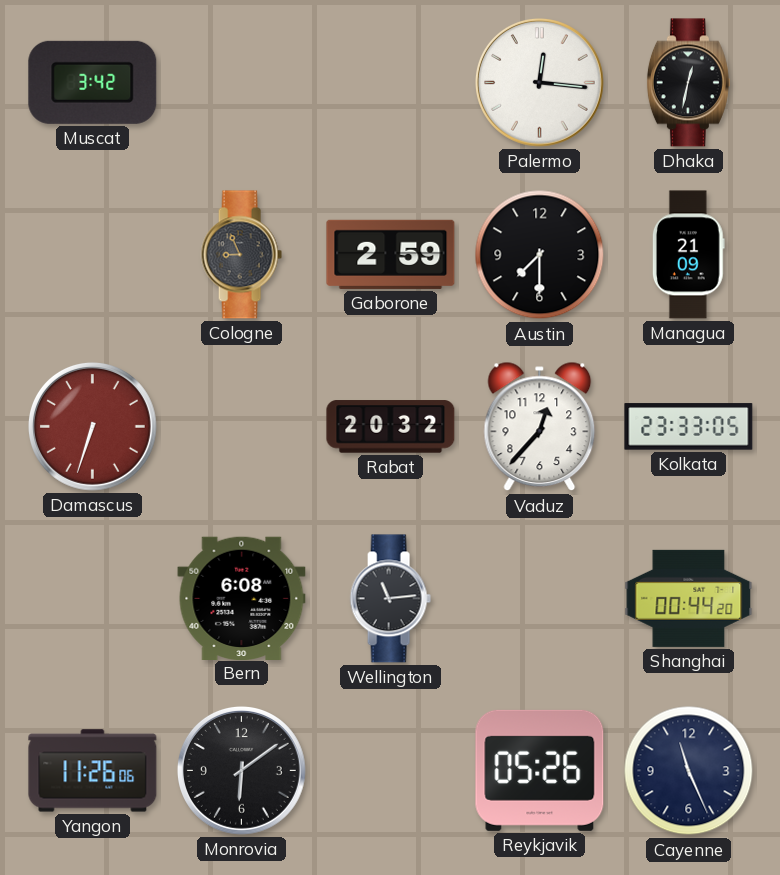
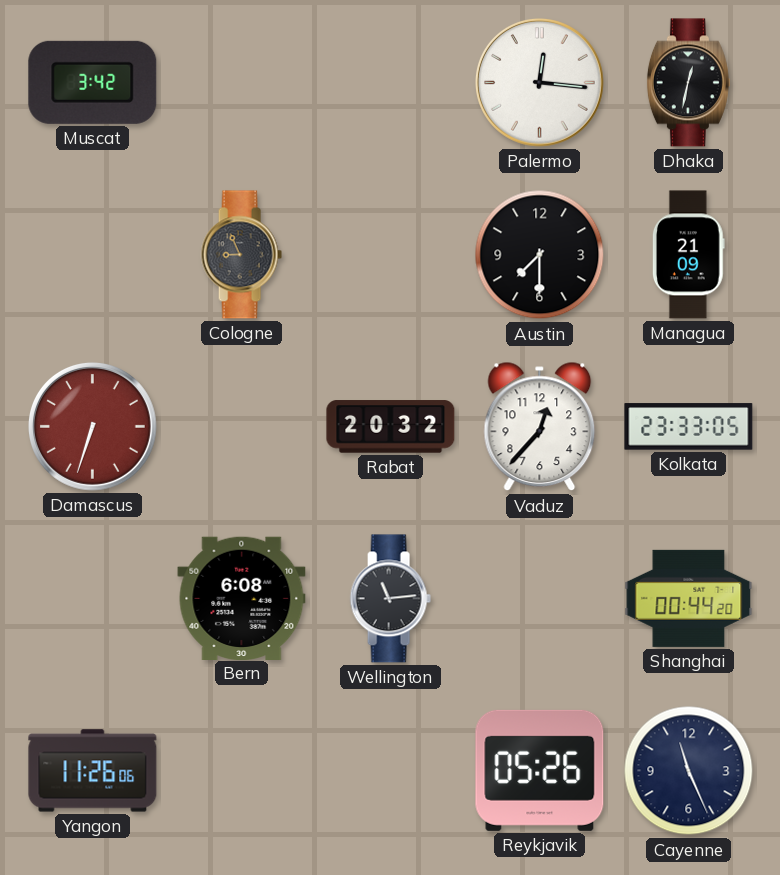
Gaborone: 2:59 -> none (391, 254)
Monrovia: 6:09 -> none (241, 770)
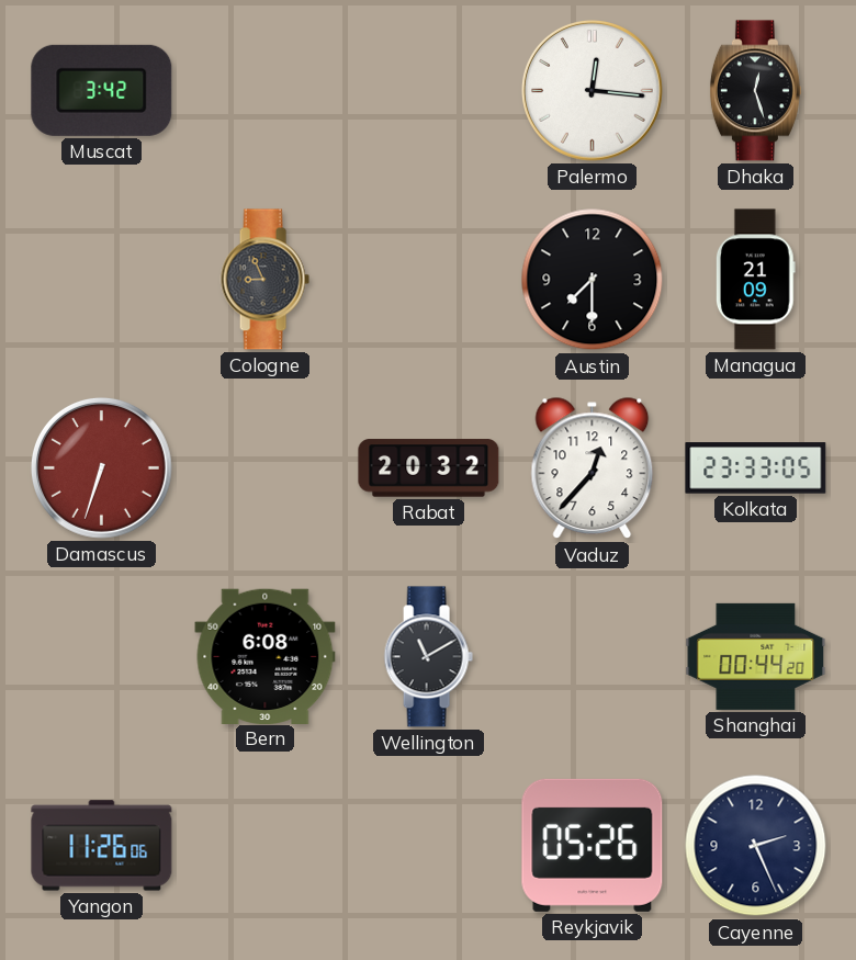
Dhaka: 12:32 -> 12:27 (755, 91)
Wellington: 11:14 -> 11:10 (428, 657)
Cayenne: 11:26 -> 2:26 (756, 846)
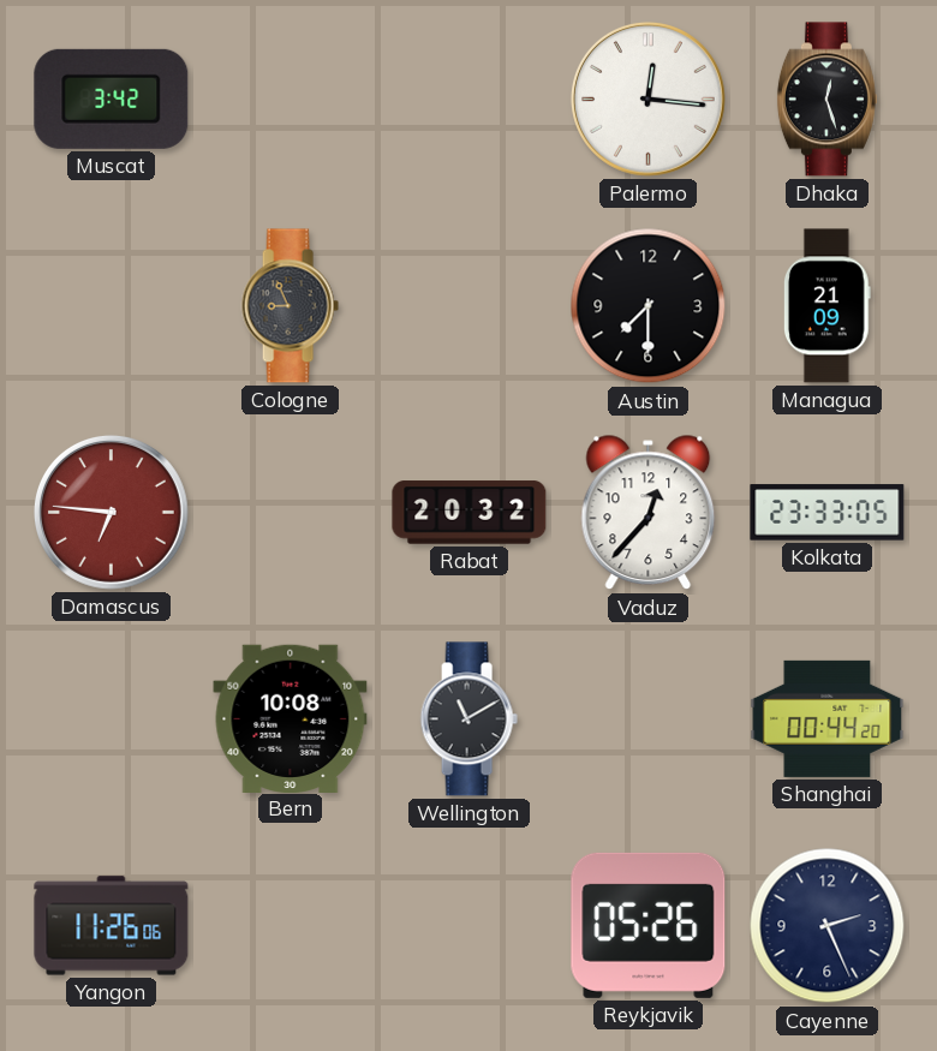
Damascus: 6:33 -> 6:46 (111, 512)
Bern: 6:08 -> 10:08 (291, 718)
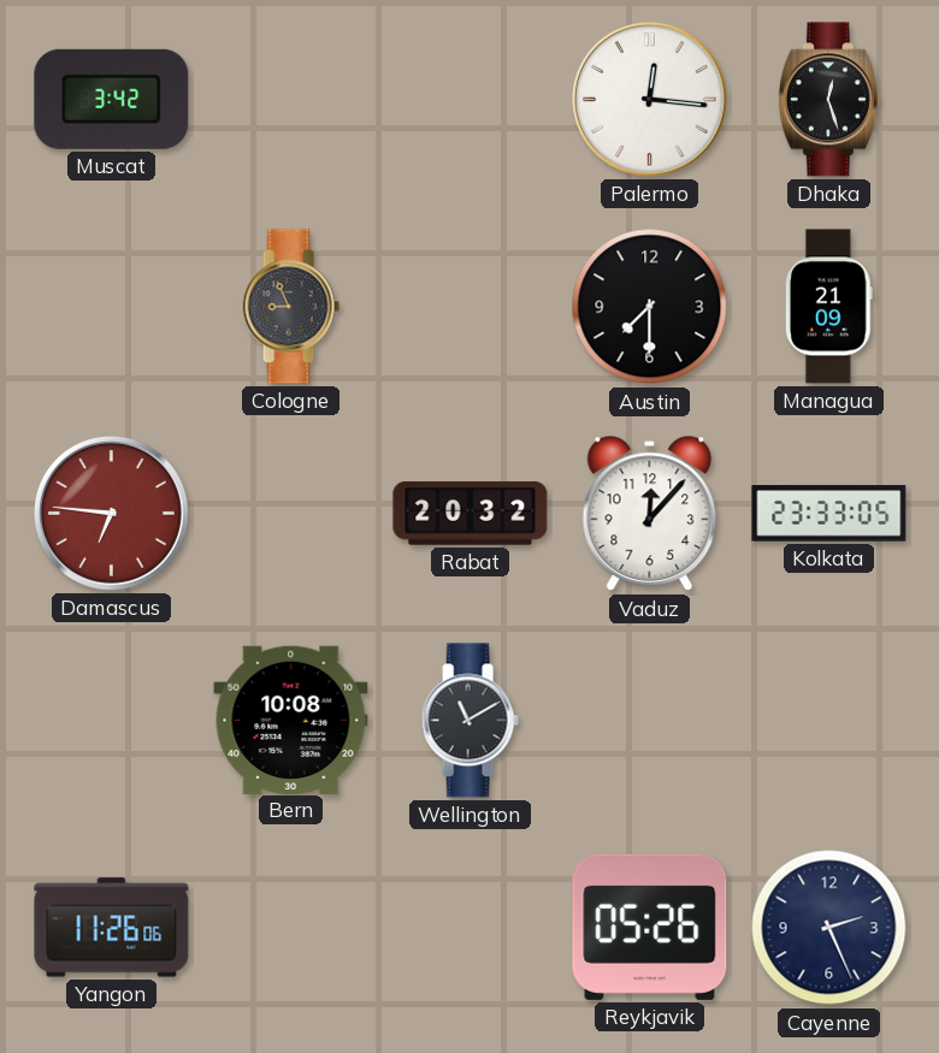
Vaduz: 12:37 -> 12:07 (650, 514)
Shanghai: 00:44 -> none (828, 718)
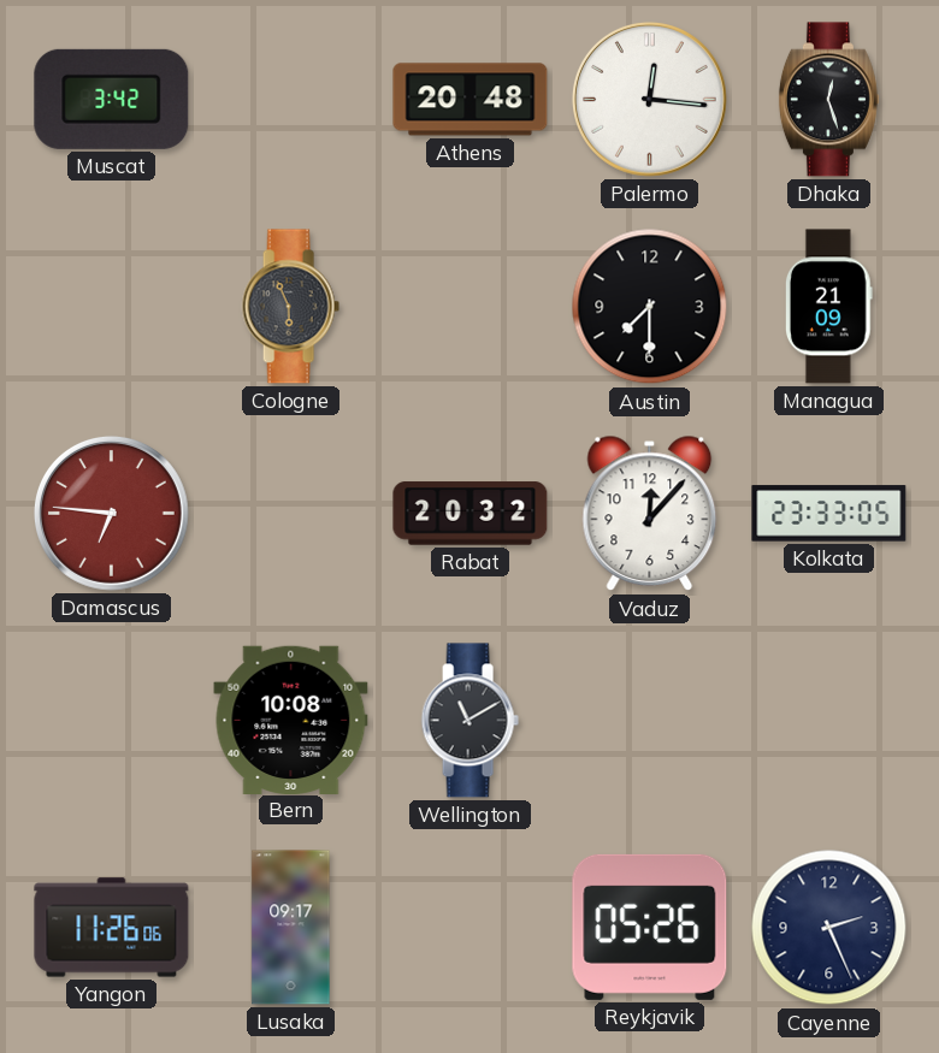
Athens: none -> 20:48 (471, 100)
Cologne: 8:56 -> 5:56 (290, 307)
Lusaka: none -> 09:17 (291, 928)
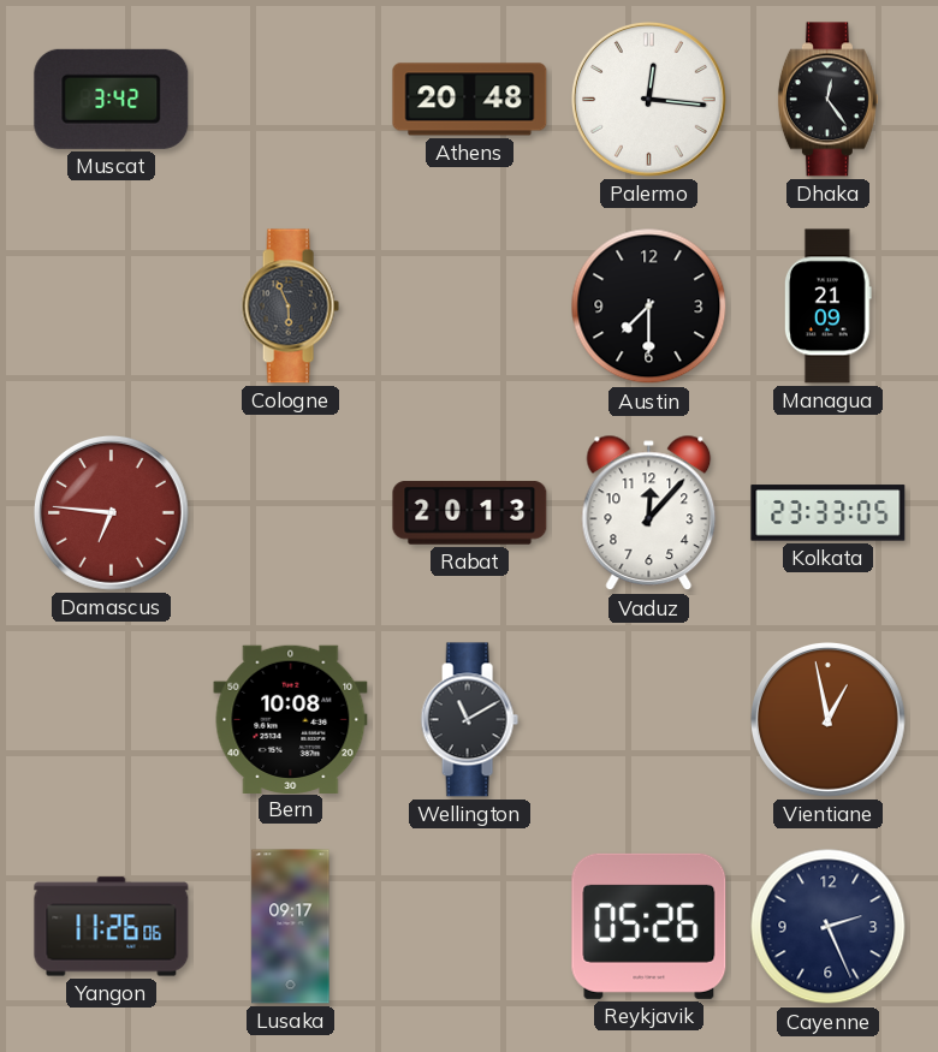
Dhaka: 12:27 -> 12:24 (827, 100)
Rabat: 20:32 -> 20:13 (470, 513)
Vientiane: none -> 12:58 (827, 719)
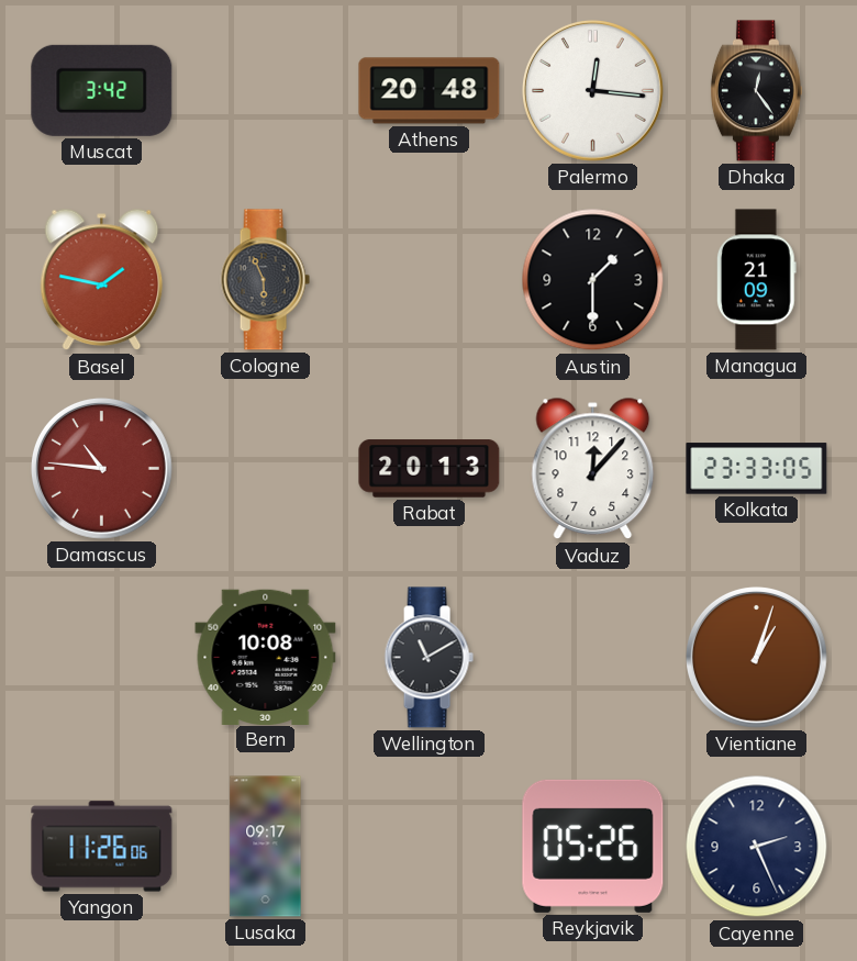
Basel: none -> 1:47 (102, 280)
Austin: 7:30 -> 1:30 (593, 280)
Damascus: 6:46 -> 10:46 (101, 468)
Vientiane: 12:58 -> 1:03 (756, 657)
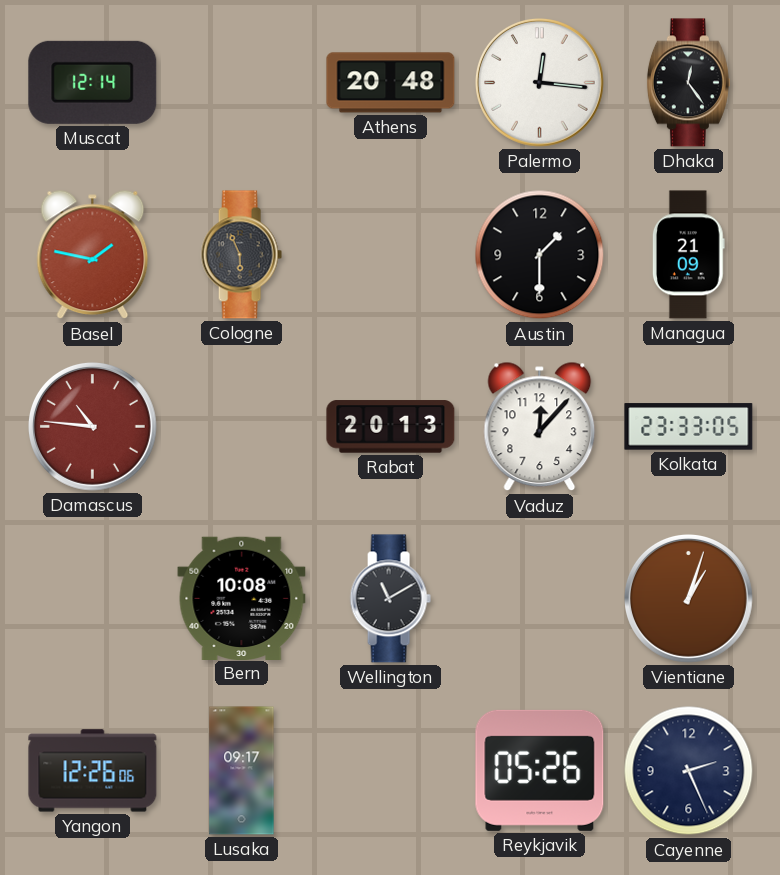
Muscat: 3:42 -> 12:14 (93, 82)
Yangon: 11:26 -> 12:26 (93, 771)
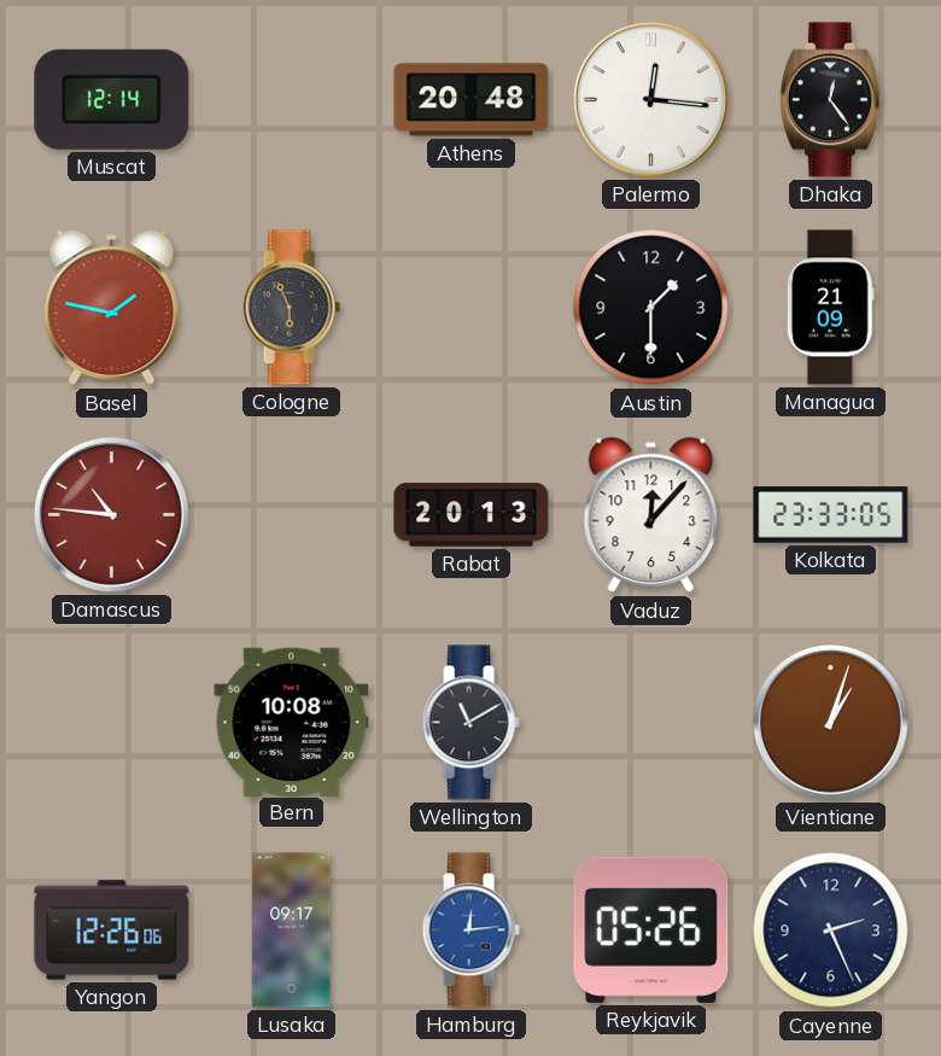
Hamburg: none -> 12:14 (470, 930)
